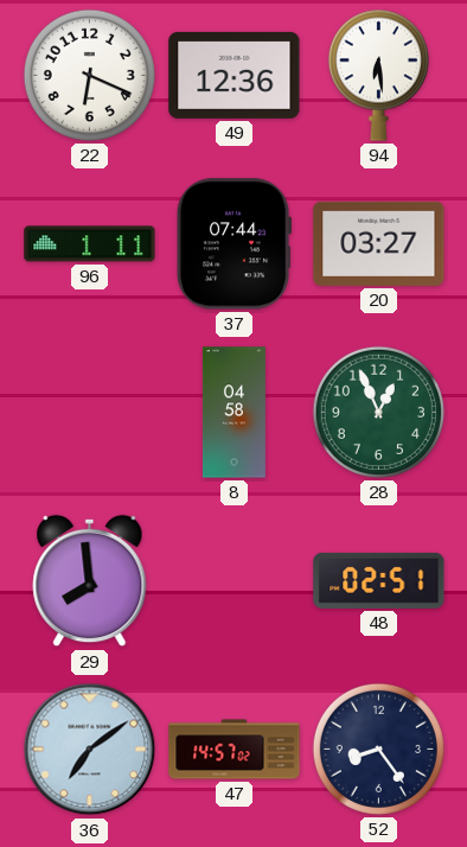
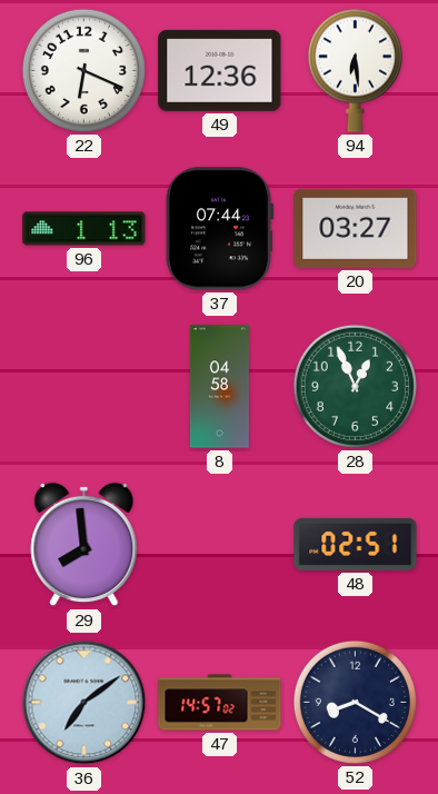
96: 1:11 -> 1:13 (84, 229)
52: 8:24 -> 8:20 (355, 702)
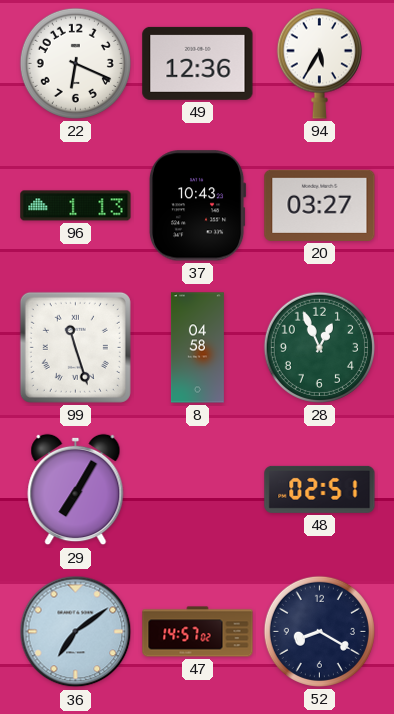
94: 6:29 -> 5:35 (319, 63)
37: 07:44 -> 10:43 (197, 206)
99: none -> 11:27 (75, 347)
29: 7:59 -> 7:05 (76, 490)
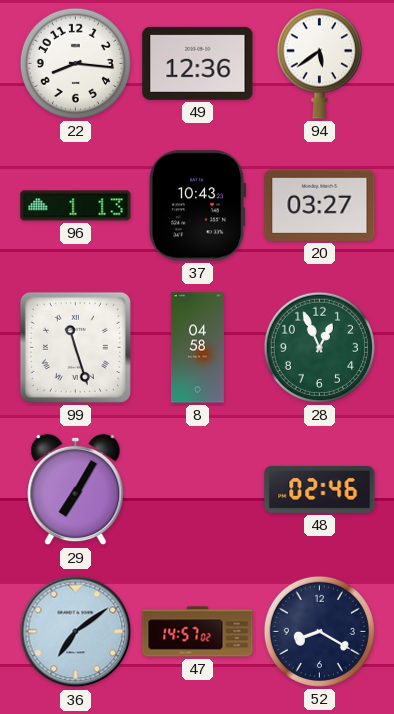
22: 6:19 -> 8:16 (75, 63)
94: 5:35 -> 5:39 (319, 63)
48: 02:51 -> 02:46 (320, 489)
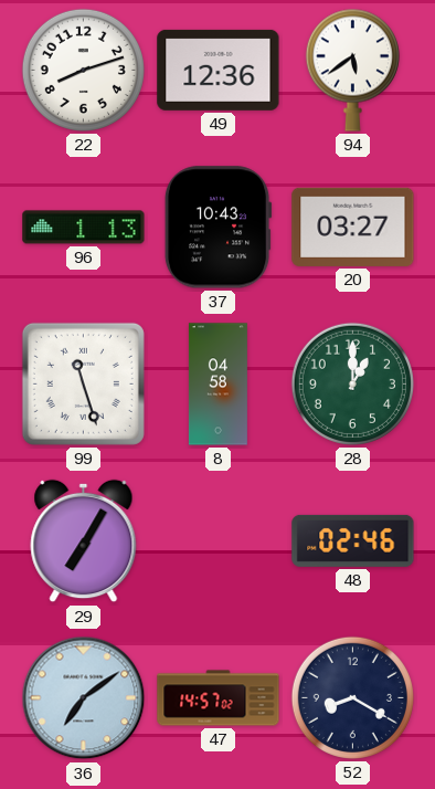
22: 8:16 -> 8:12 (83, 70)
28: 12:56 -> 1:00 (352, 383)
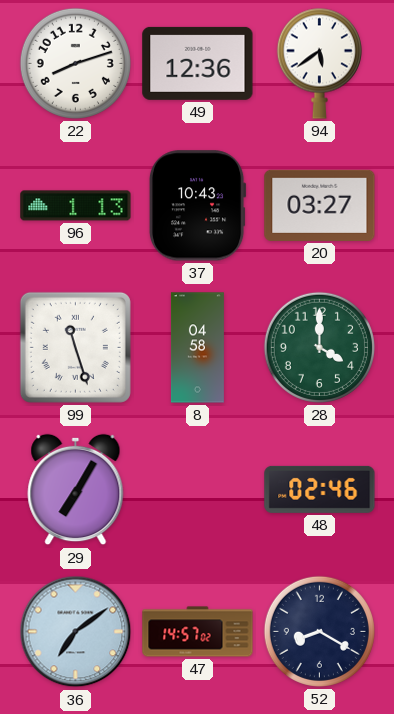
28: 1:00 -> 4:00 (319, 347)
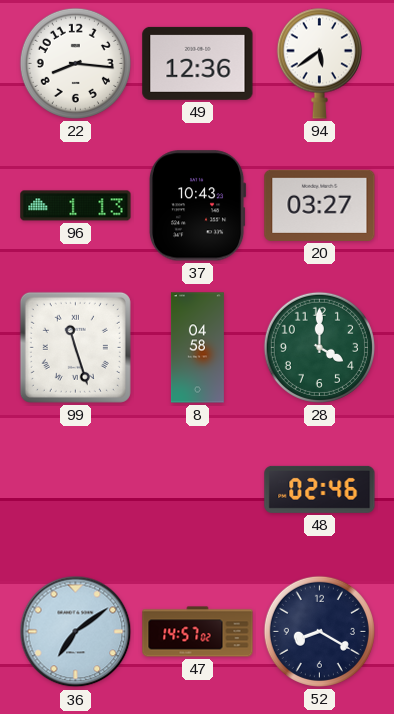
22: 8:12 -> 8:16 (75, 63)
29: 7:05 -> none (76, 490)
